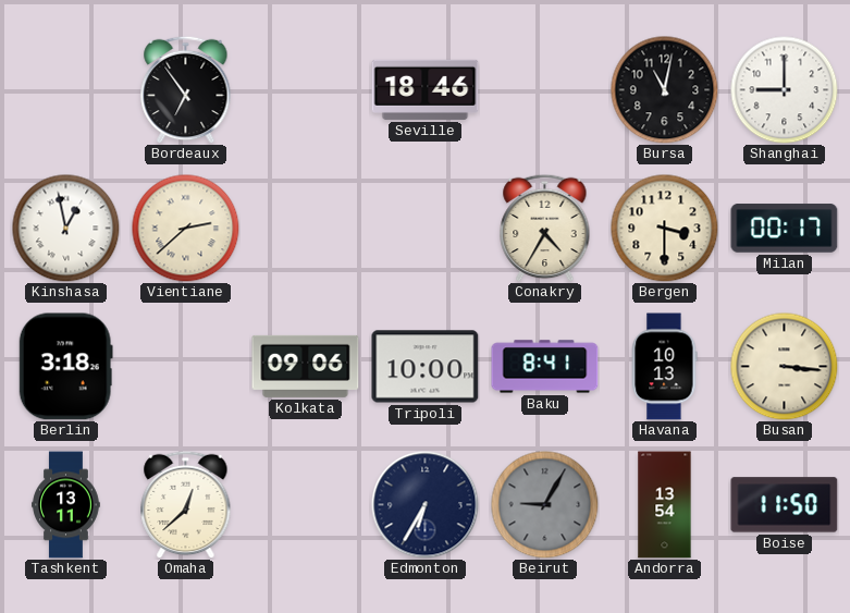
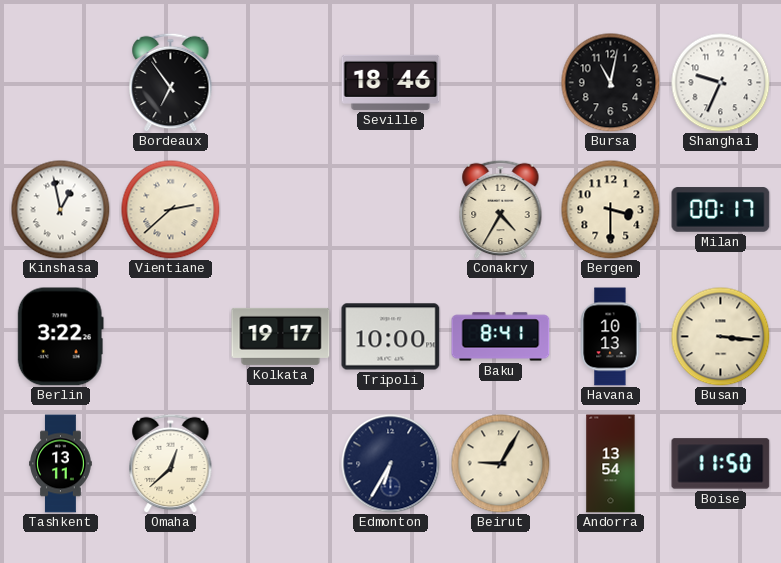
Shanghai: 9:00 -> 9:34 (721, 83)
Berlin: 3:18 -> 3:22 (60, 337)
Kolkata: 09:06 -> 19:17 (281, 336)
Beirut dial: grey -> cream (501, 464)
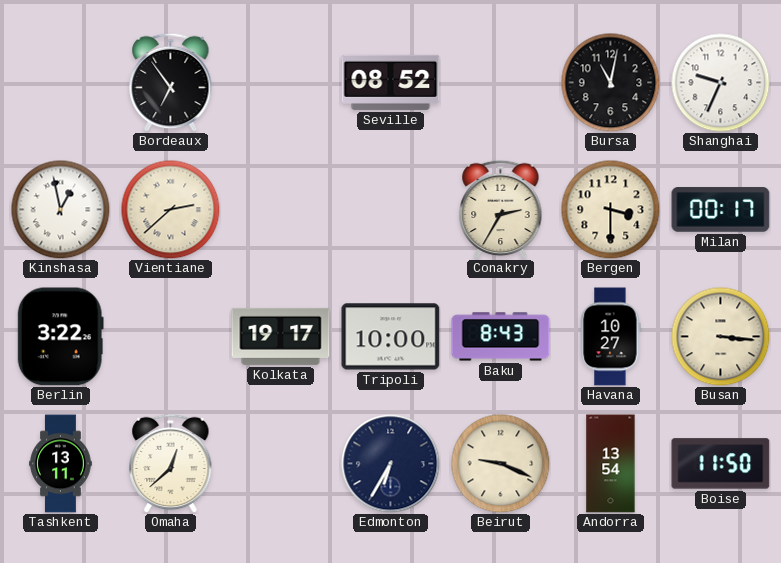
Seville: 18:46 -> 08:52 (391, 82)
Conakry: 4:35 -> 2:35 (501, 209)
Baku: 8:41 -> 8:43 (501, 337)
Havana: 10:13 -> 10:27 (610, 337)
Beirut: 9:05 -> 9:19 (501, 464)
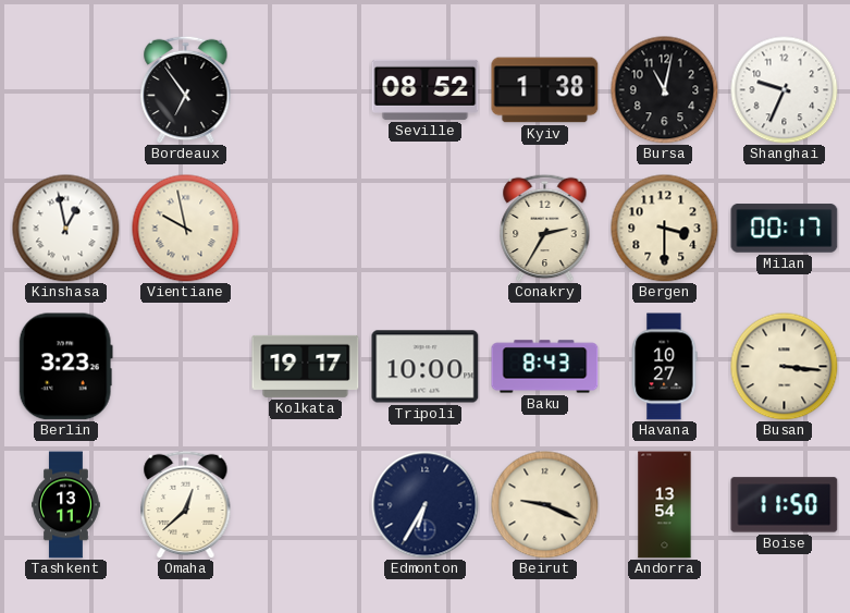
Kyiv: none -> 1:38 (545, 90)
Vientiane: 2:38 -> 9:58 (186, 229)
Berlin: 3:22 -> 3:23 (65, 367)
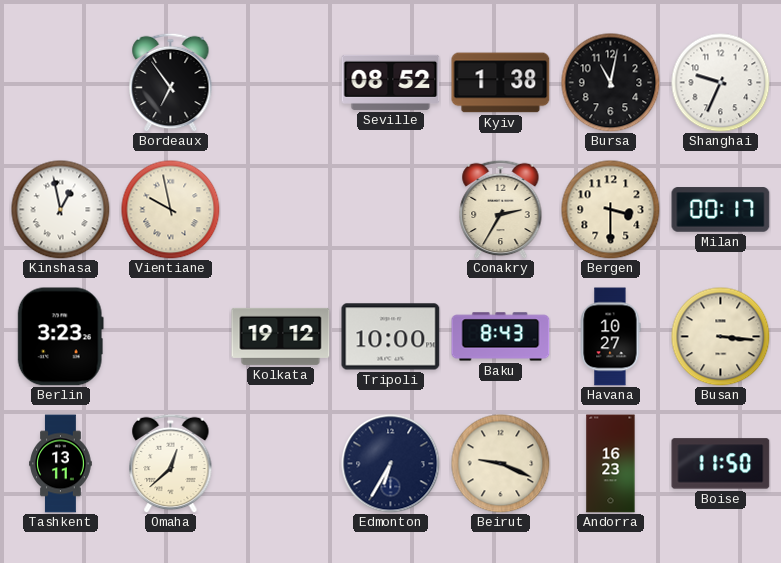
Kolkata: 19:17 -> 19:12 (281, 336)
Andorra: 13:54 -> 16:23 (611, 464)
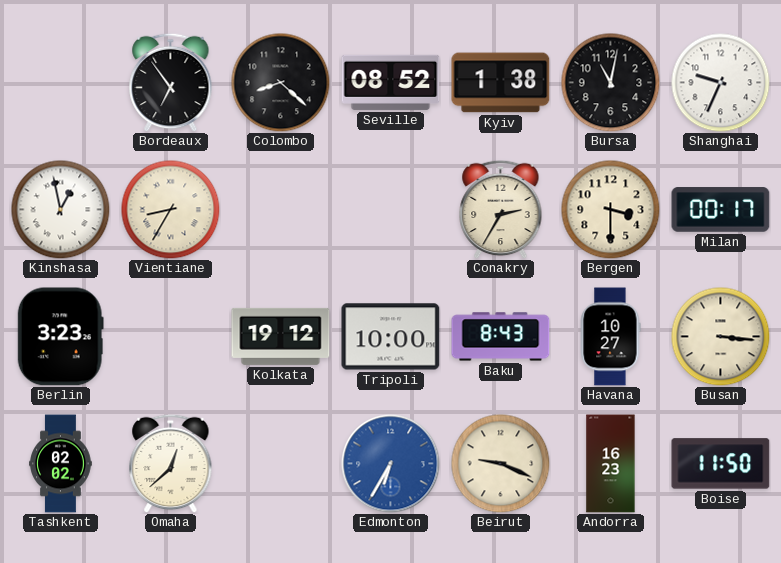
Colombo: none -> 8:22 (281, 83)
Vientiane: 9:58 -> 8:35 (171, 210)
Tashkent: 13:11 -> 02:02 (61, 464)
Edmonton dial: navy -> blue (391, 464)
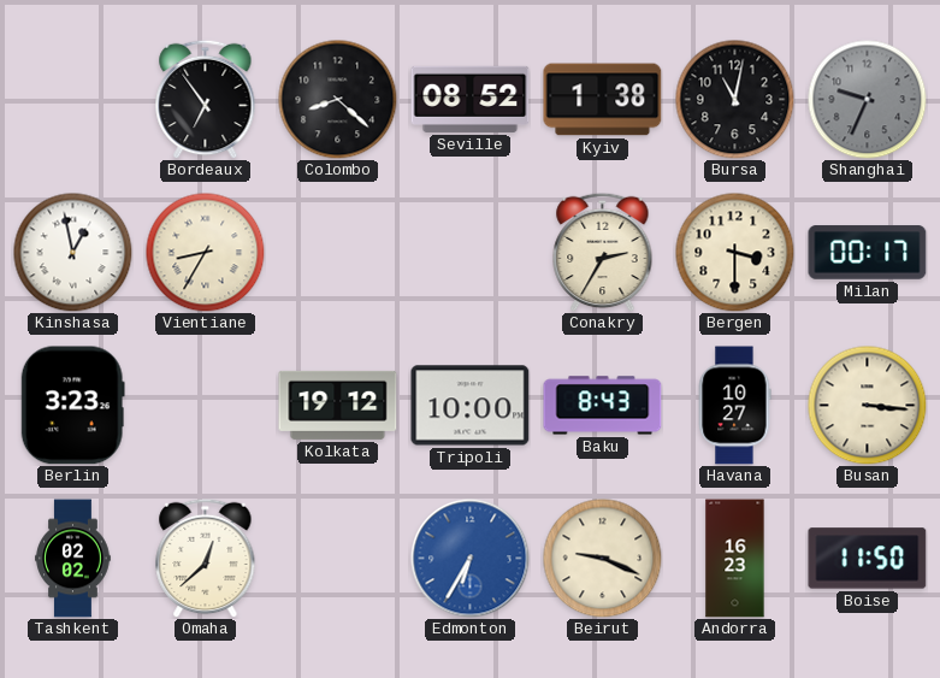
Shanghai dial: white -> grey (868, 100)
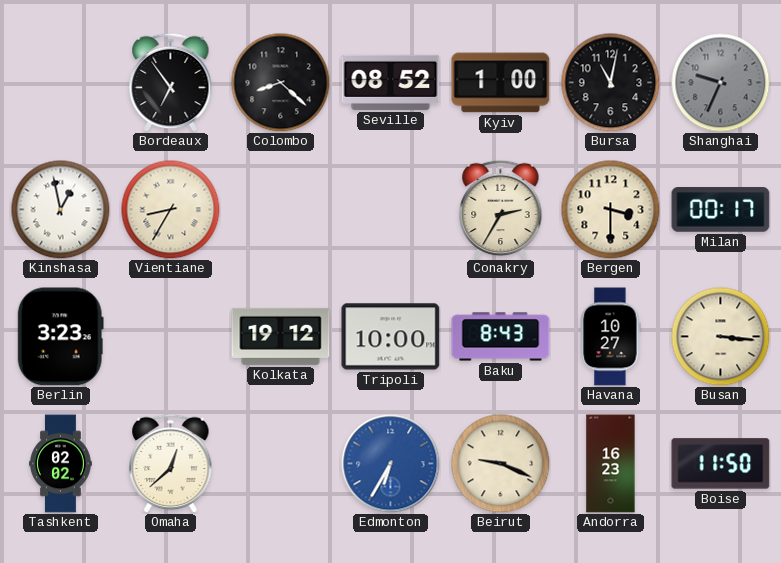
Kyiv: 1:38 -> 1:00 (501, 83)
